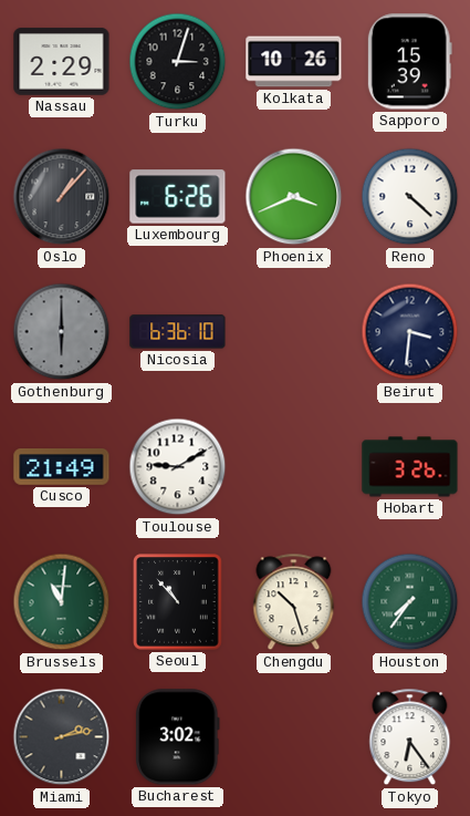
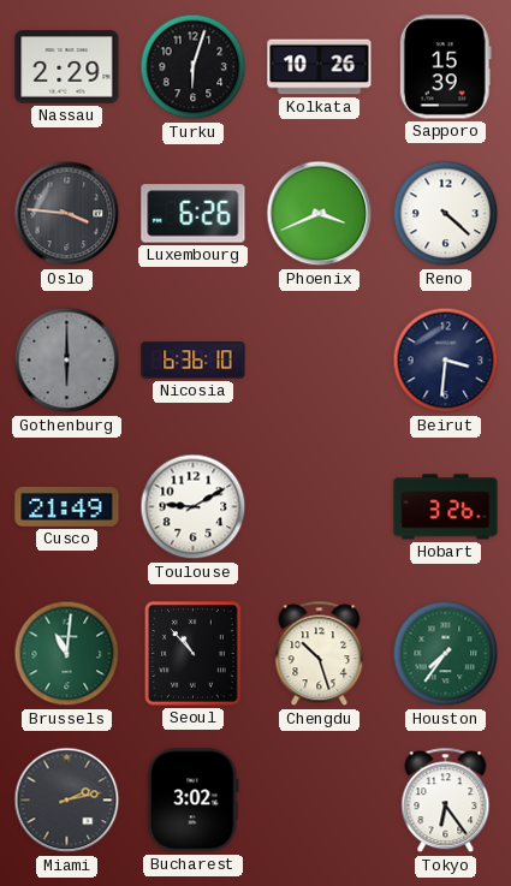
Turku: 3:03 -> 6:03 (194, 67)
Oslo: 1:07 -> 3:46 (67, 214)
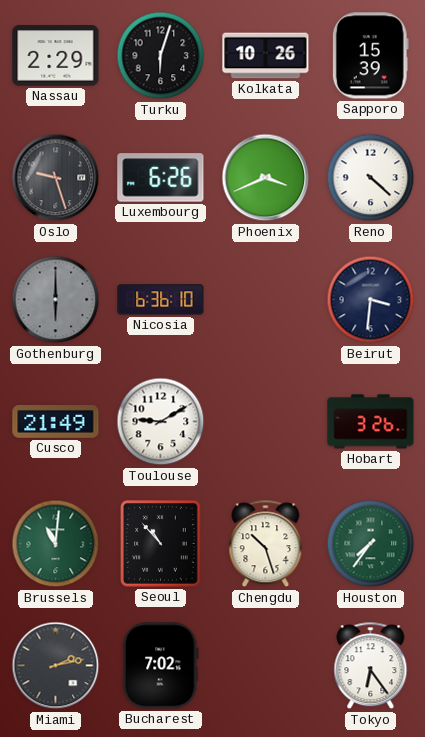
Oslo: 3:46 -> 9:27 (56, 178)
Bucharest: 3:02 -> 7:02 (161, 666)
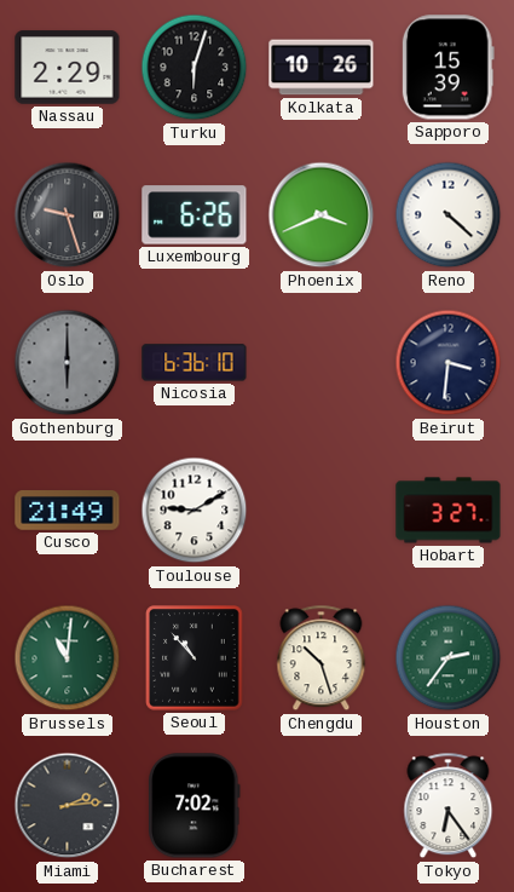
Hobart: 3:26 -> 3:27 (449, 511)
Houston: 7:36 -> 2:36 (449, 658)
Miami: 2:13 -> 2:14 (68, 806)
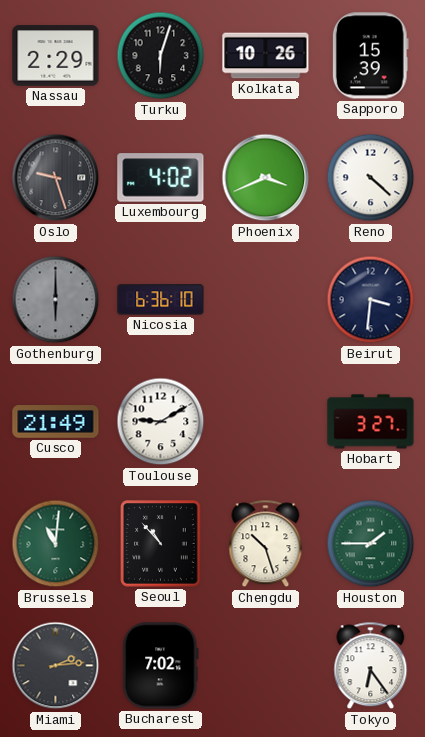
Luxembourg: 6:26 -> 4:02 (161, 178)
Houston: 2:36 -> 1:45 (371, 544)
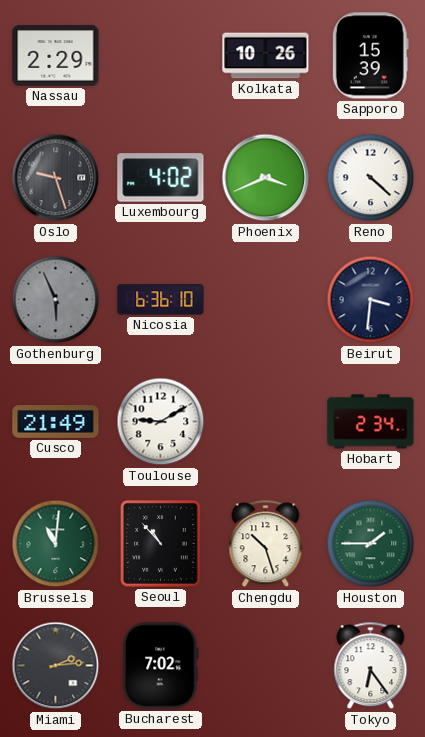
Turku: 6:03 -> none (161, 56)
Gothenburg: 6:00 -> 5:56 (56, 300)
Hobart: 3:27 -> 2:34 (371, 422)
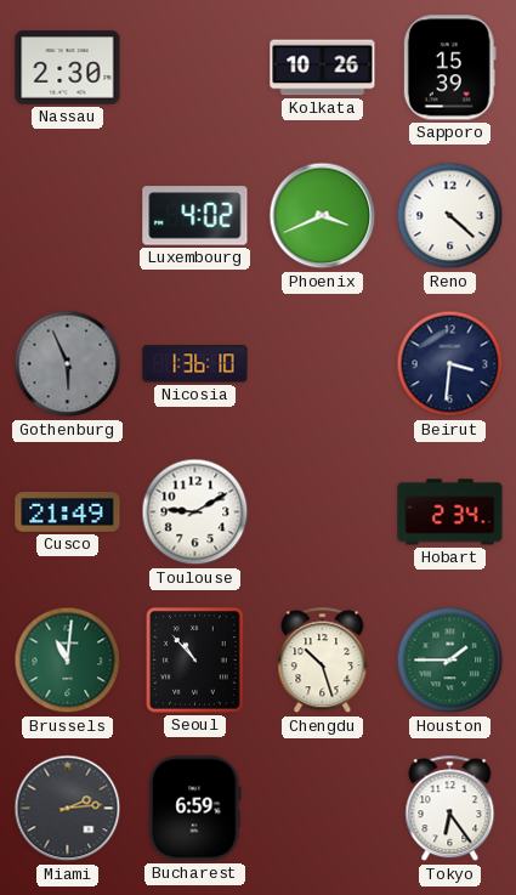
Nassau: 2:29 -> 2:30 (68, 68)
Oslo: 9:27 -> none (56, 178)
Nicosia: 6:36 -> 1:36 (195, 364)
Bucharest: 7:02 -> 6:59 (195, 809)
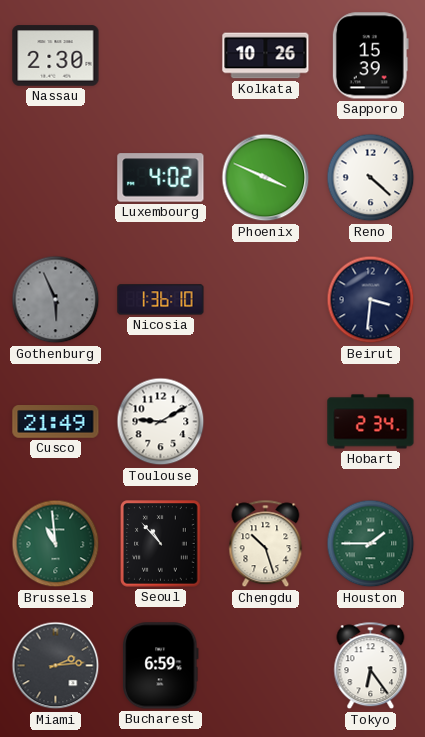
Phoenix: 3:41 -> 3:49 (266, 178)
Brussels: 11:01 -> 10:59 (56, 544)
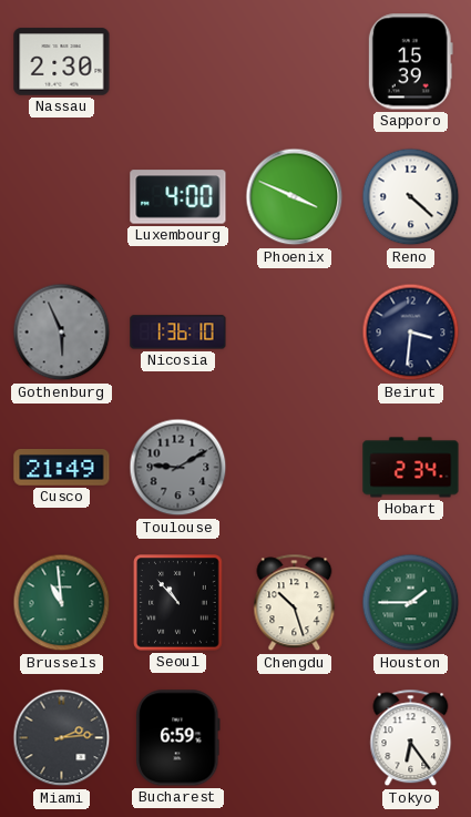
Kolkata: 10:26 -> none (266, 56)
Luxembourg: 4:02 -> 4:00 (178, 197)
Toulouse dial: white -> grey (178, 468)
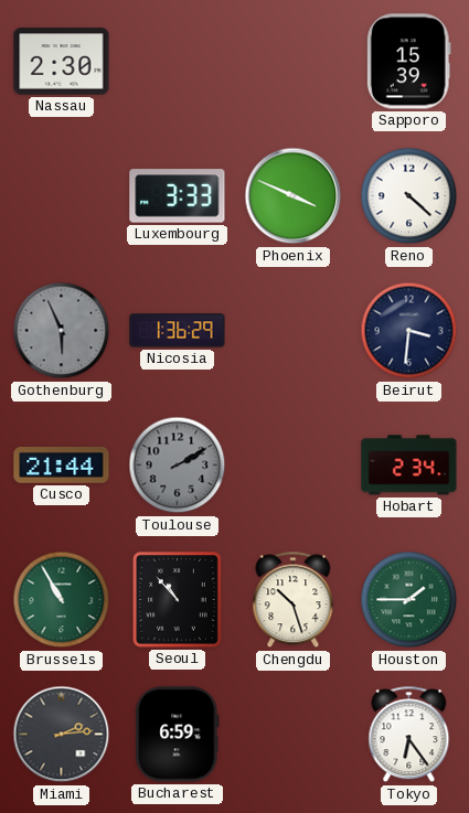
Luxembourg: 4:00 -> 3:33 (178, 196)
Nicosia: 1:36:10 -> 1:36:29 (178, 331)
Cusco: 21:49 -> 21:44 (62, 466)
Toulouse: 9:10 -> 2:10 (178, 466)
Brussels: 10:59 -> 10:55 (62, 600)
